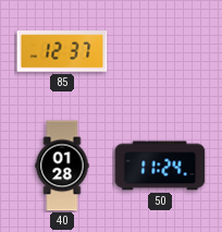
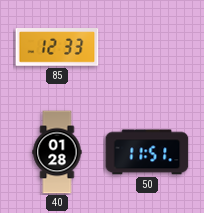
85: 12:37 -> 12:33 (57, 48)
50: 11:24 -> 11:51 (147, 152)
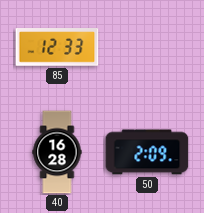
40: 01:28 -> 16:28 (57, 152)
50: 11:51 -> 2:09 (147, 152)
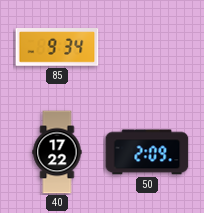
85: 12:33 -> 9:34 (57, 48)
40: 16:28 -> 17:22 (57, 152)
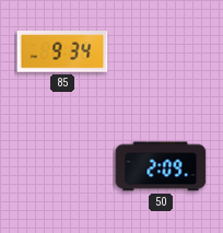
40: 17:22 -> none (57, 152)
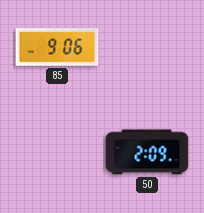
85: 9:34 -> 9:06 (57, 48)
